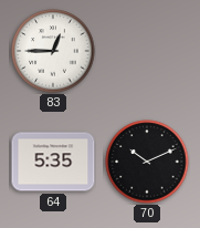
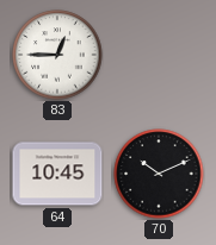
64: 5:35 -> 10:45 (57, 174)
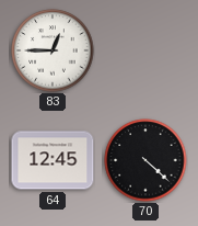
64: 10:45 -> 12:45 (53, 160)
70: 10:11 -> 4:22 (145, 160)
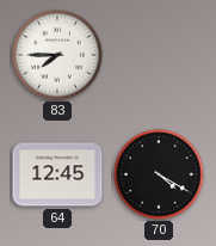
83: 12:45 -> 7:45 (57, 55)
70: 4:22 -> 4:20 (159, 174)
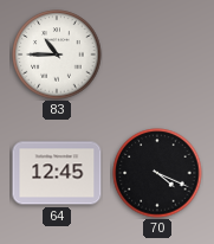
83: 7:45 -> 10:45 (57, 54)
70: 4:20 -> 4:19 (157, 173)
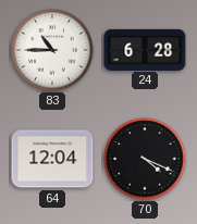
24: none -> 6:28 (145, 49)
64: 12:45 -> 12:04 (52, 159)
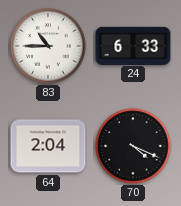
24: 6:28 -> 6:33 (133, 45)
64: 12:04 -> 2:04 (48, 146)
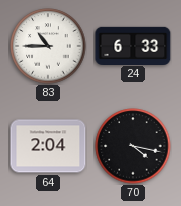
70: 4:19 -> 4:17 (133, 146)
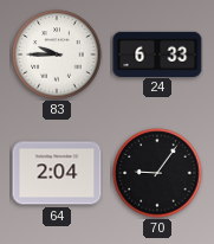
83: 10:45 -> 9:45 (57, 54)
70: 4:17 -> 9:06 (157, 173)
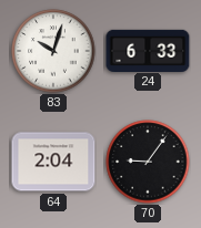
83: 9:45 -> 10:03 (53, 51)
